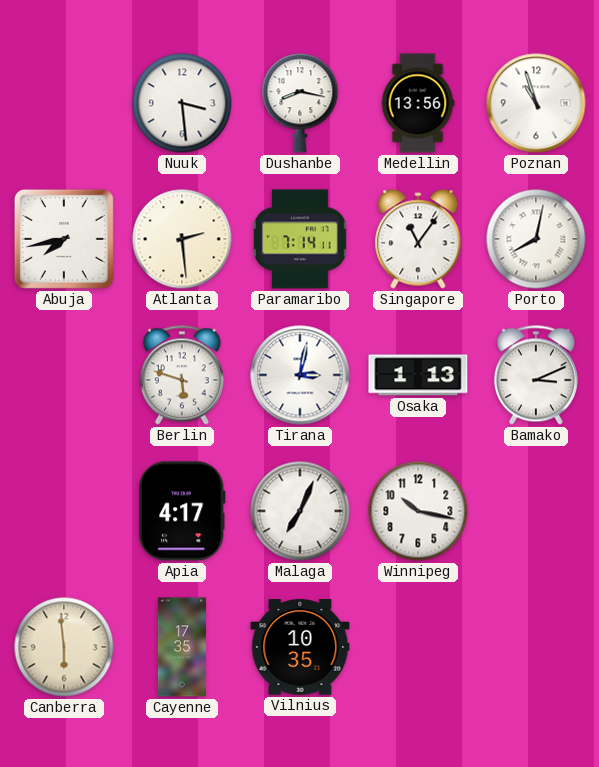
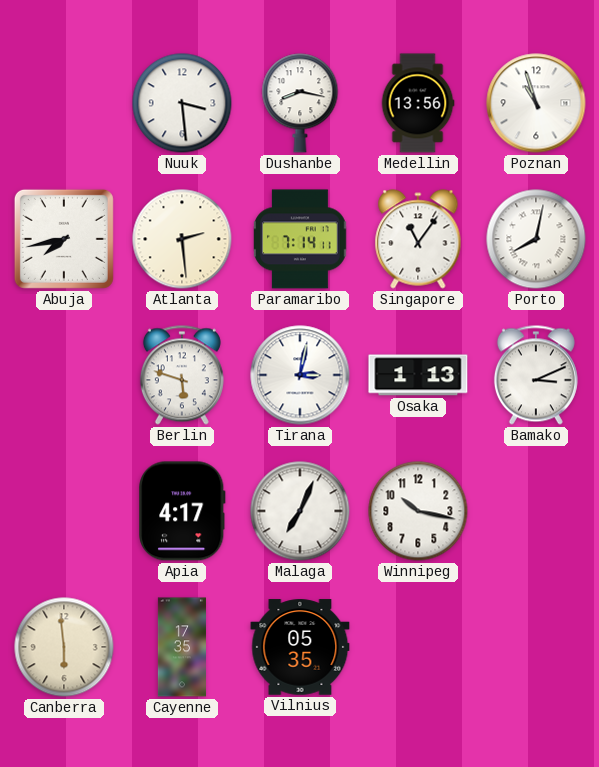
Vilnius: 10:35 -> 05:35 (300, 647)
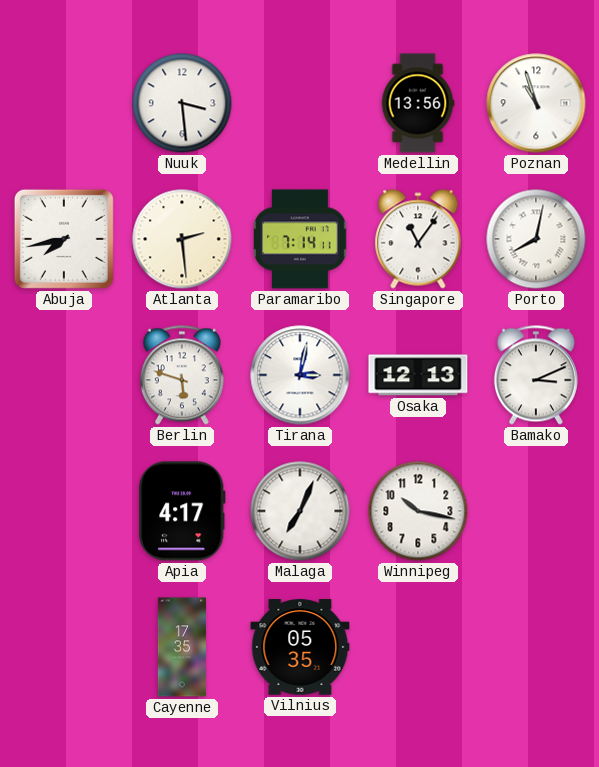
Dushanbe: 8:17 -> none (300, 103)
Osaka: 1:13 -> 12:13 (418, 375)
Canberra: 5:59 -> none (64, 647)
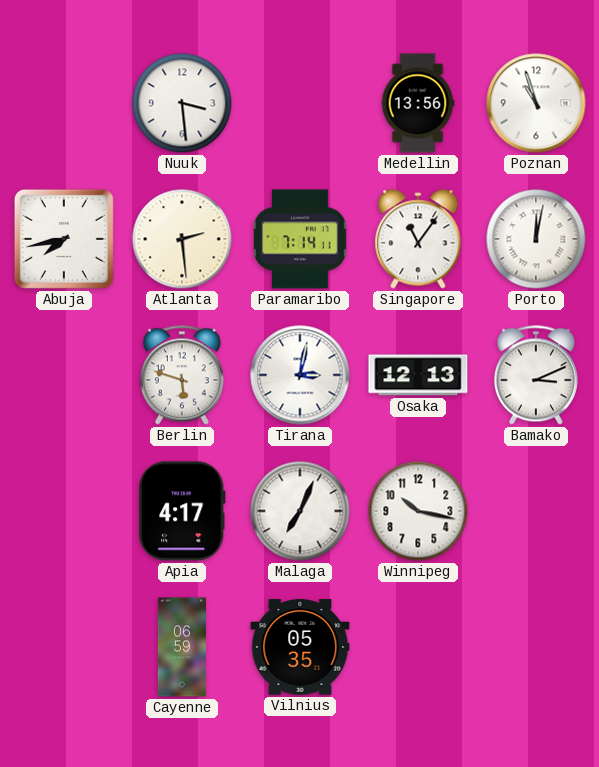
Porto: 8:02 -> 12:02 (536, 239)
Cayenne: 17:35 -> 06:59 (182, 647)
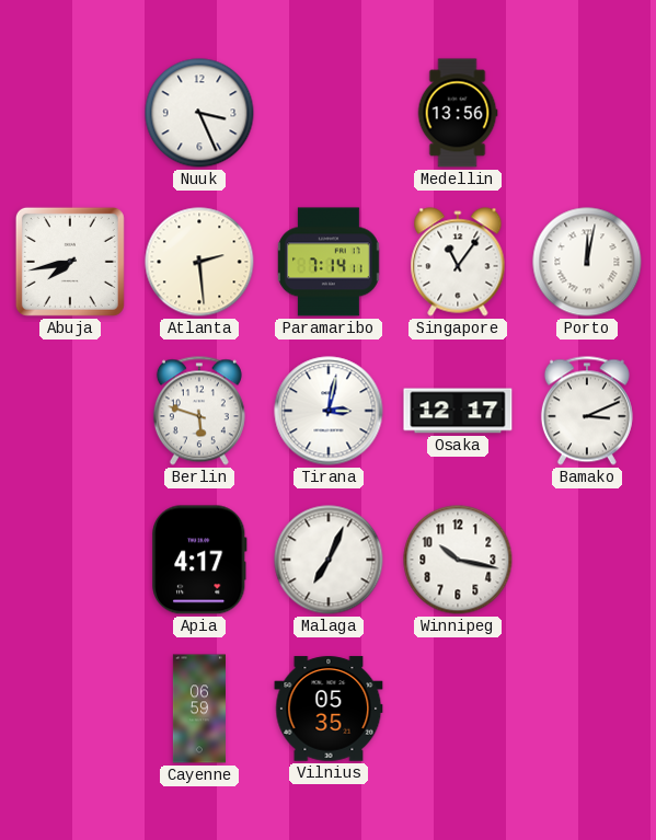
Nuuk: 3:29 -> 3:26 (199, 113)
Poznan: 10:57 -> none (536, 103)
Osaka: 12:13 -> 12:17 (458, 411)
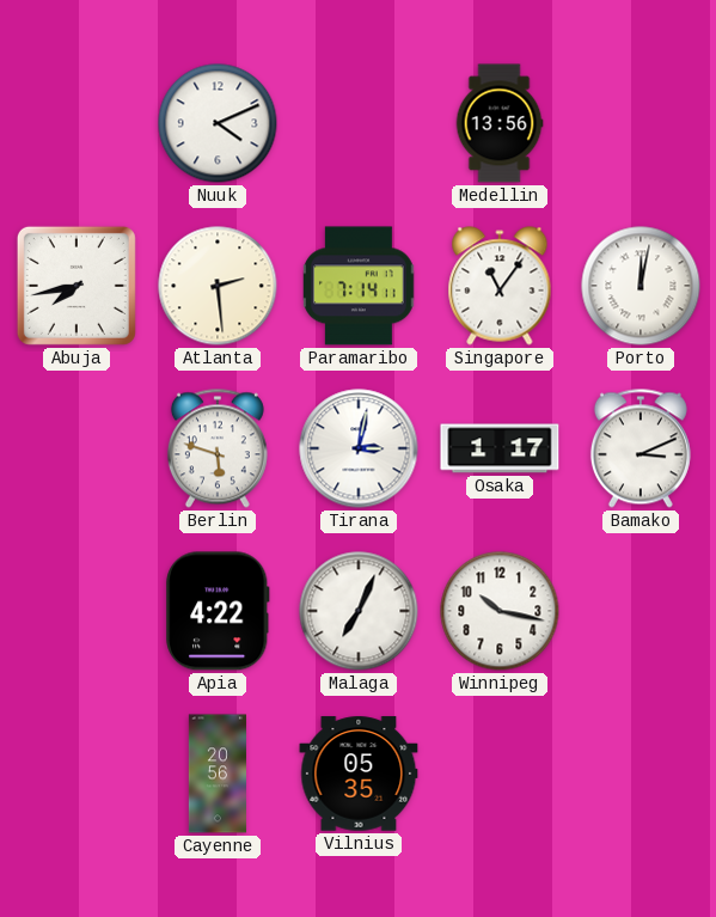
Nuuk: 3:26 -> 4:11 (218, 123)
Osaka: 12:17 -> 1:17 (500, 448)
Apia: 4:17 -> 4:22 (218, 611)
Cayenne: 06:59 -> 20:56 (218, 774)
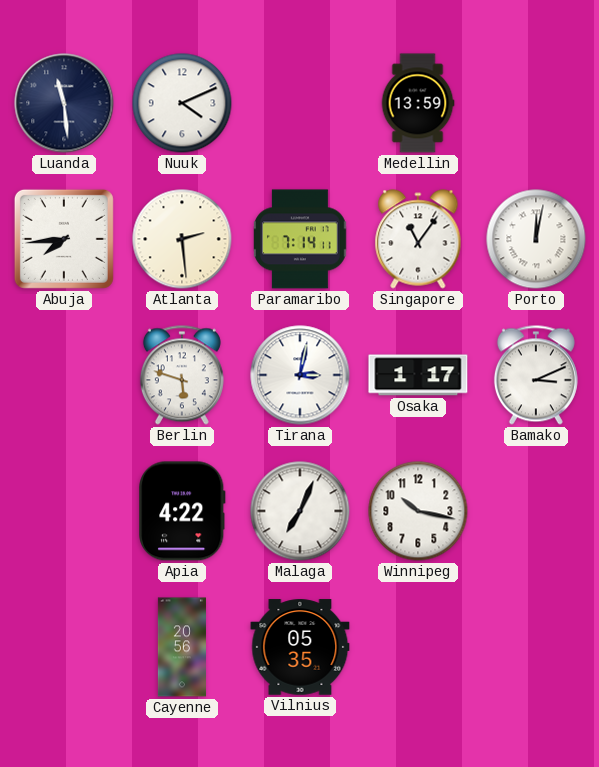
Luanda: none -> 11:29 (64, 103)
Medellin: 13:56 -> 13:59 (418, 103)
Abuja: 7:43 -> 7:44 (64, 239)
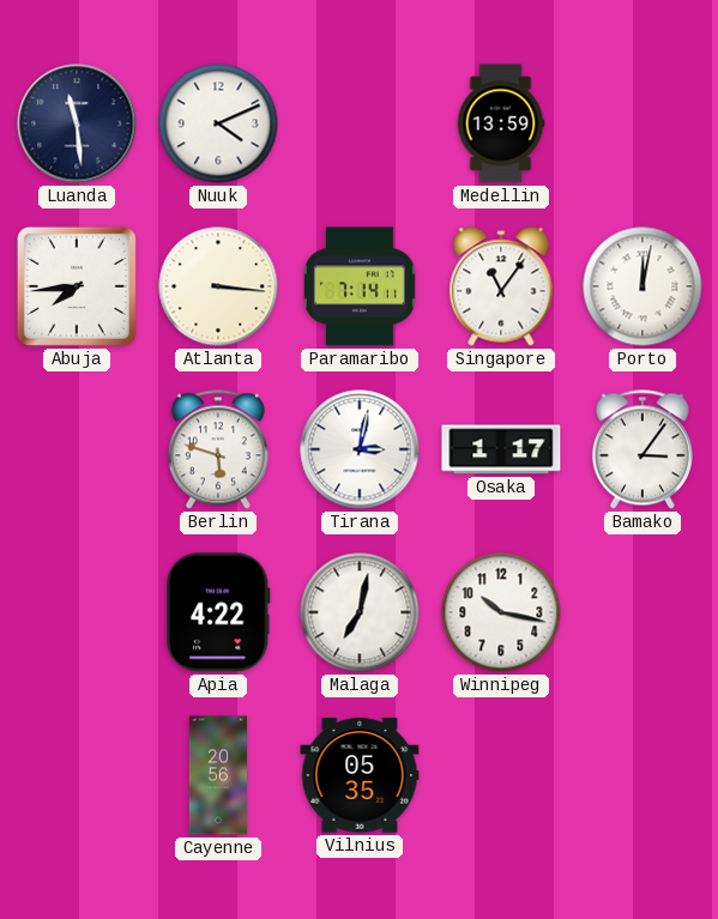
Atlanta: 2:29 -> 3:16 (218, 286)
Bamako: 3:11 -> 3:06 (642, 449)
Malaga: 7:04 -> 7:02 (360, 612)
